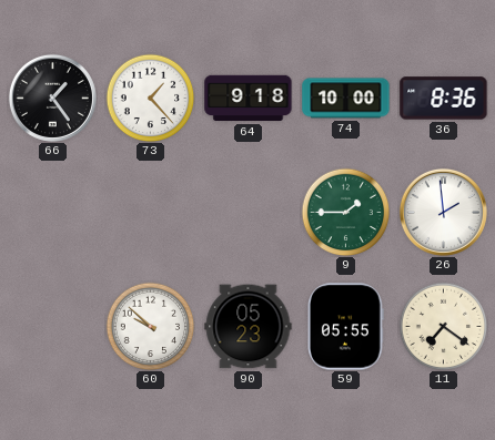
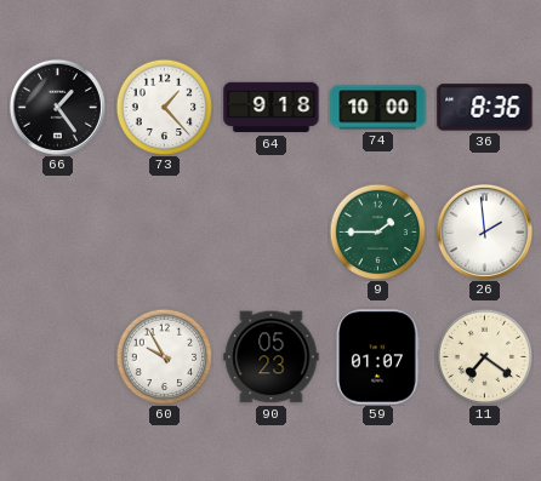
60: 9:52 -> 9:55 (164, 356)
59: 05:55 -> 01:07 (378, 357)
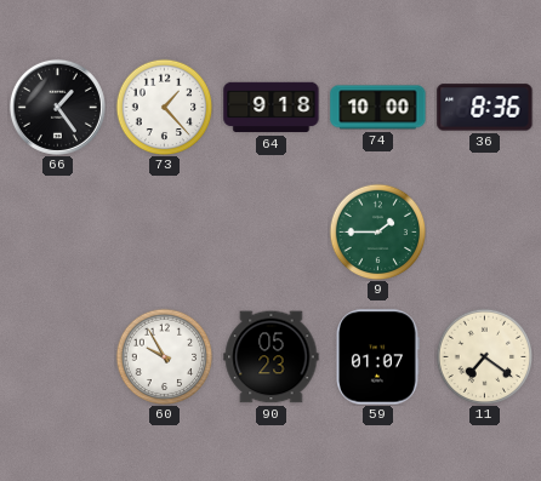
26: 1:59 -> none (484, 231)
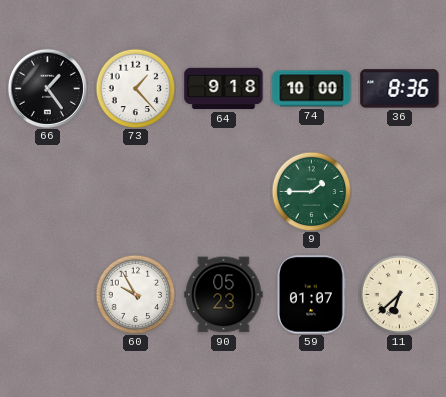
11: 7:21 -> 6:38 (399, 294)
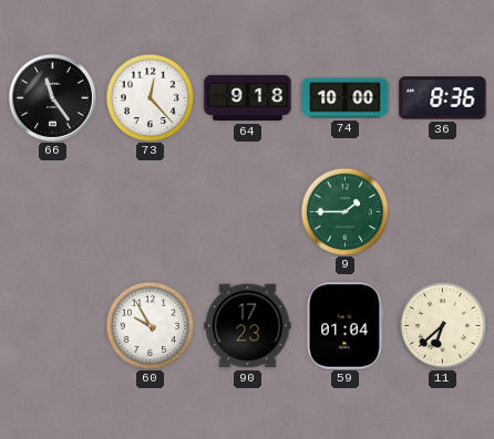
66: 1:24 -> 11:24 (52, 97)
73: 1:23 -> 12:23 (150, 97)
90: 05:23 -> 17:23 (248, 326)
59: 01:07 -> 01:04 (346, 326)
